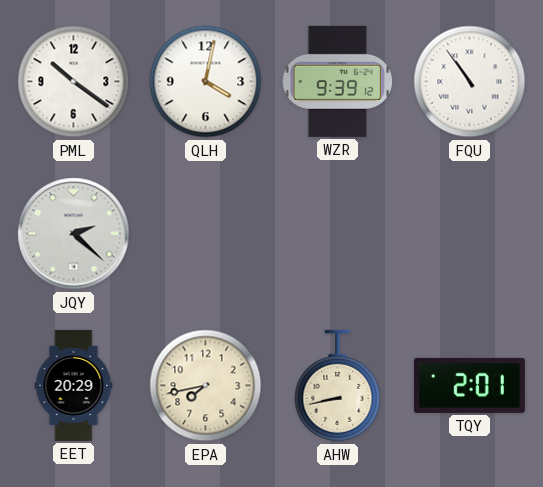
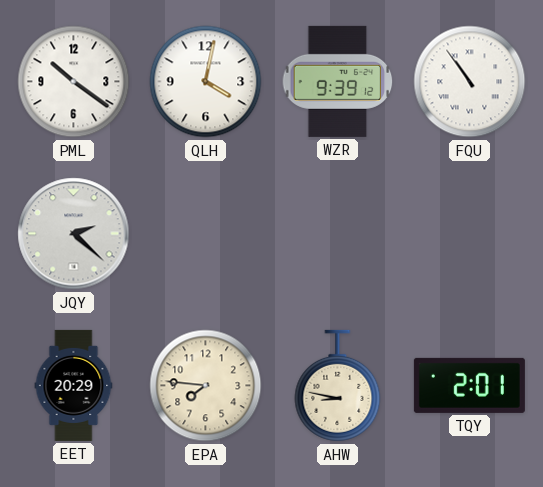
EPA: 7:43 -> 7:46 (206, 386)
AHW: 8:43 -> 8:47 (338, 386)
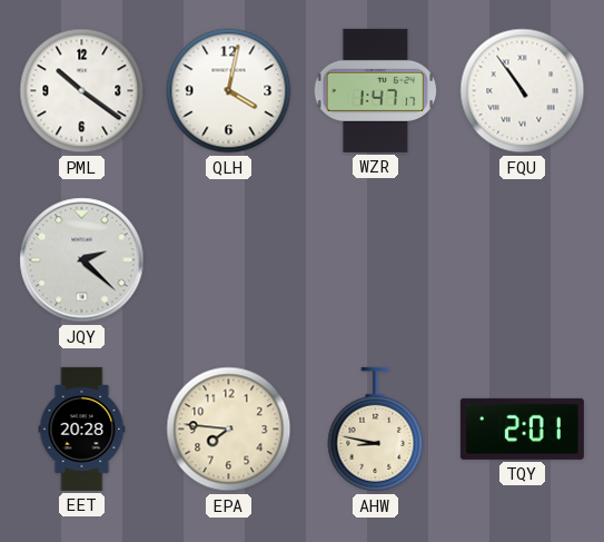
WZR: 9:39 -> 1:47 (376, 90)
EET: 20:29 -> 20:28 (82, 428)
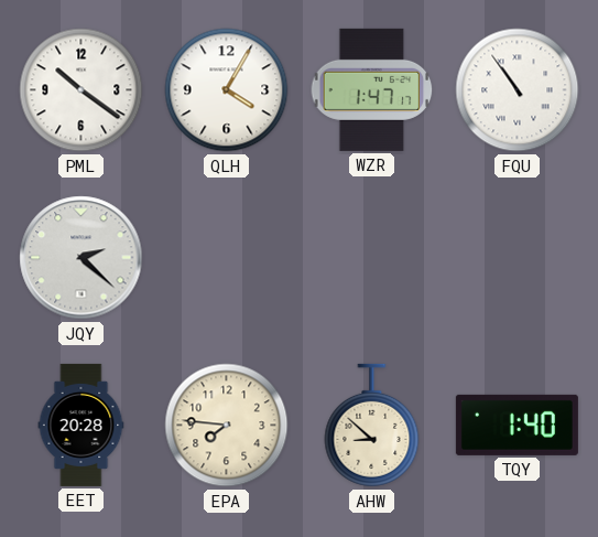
QLH: 4:02 -> 4:05 (227, 90)
AHW: 8:47 -> 8:52 (372, 426)
TQY: 2:01 -> 1:40 (517, 425)
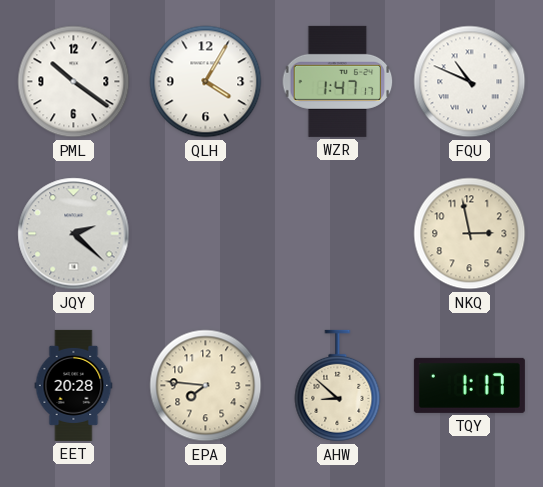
FQU: 10:54 -> 10:49 (470, 82)
NKQ: none -> 2:58 (470, 234)
TQY: 1:40 -> 1:17 (469, 385)
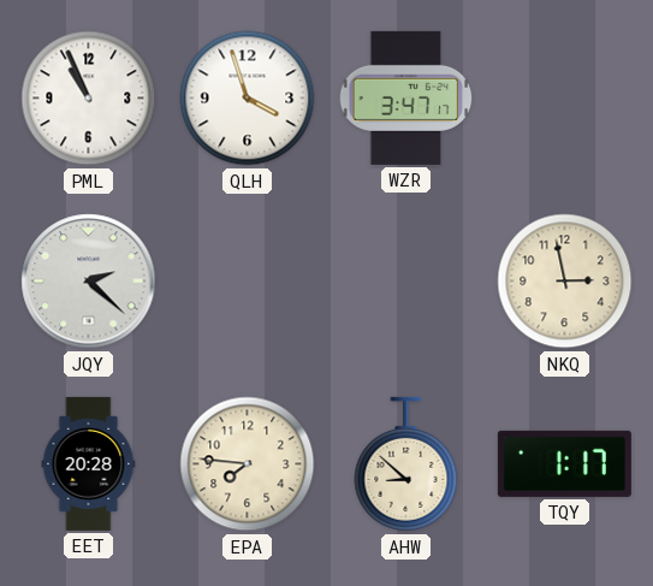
PML: 10:21 -> 10:56 (89, 99)
QLH: 4:05 -> 3:57 (248, 99)
WZR: 1:47 -> 3:47 (406, 97)
FQU: 10:49 -> none (470, 82)
